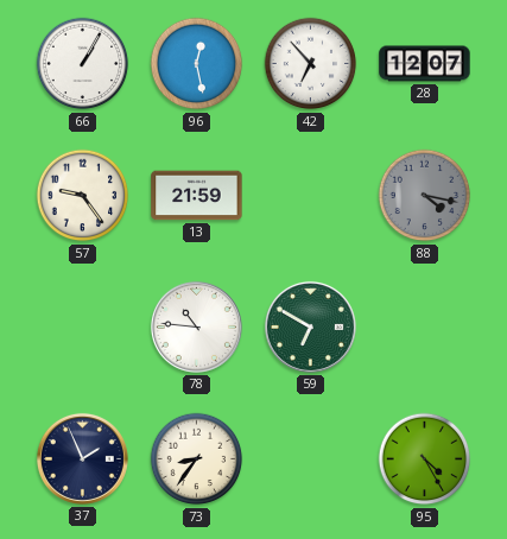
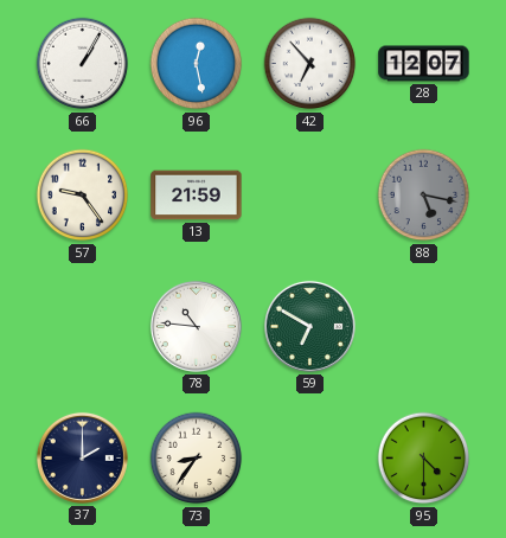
88: 4:17 -> 5:17 (424, 196)
37: 1:56 -> 2:00 (82, 457)
95: 4:25 -> 4:30 (424, 459)
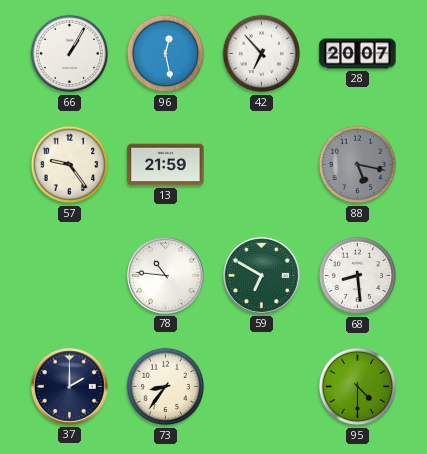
28: 12:07 -> 20:07 (358, 54)
68: none -> 8:29 (358, 276)
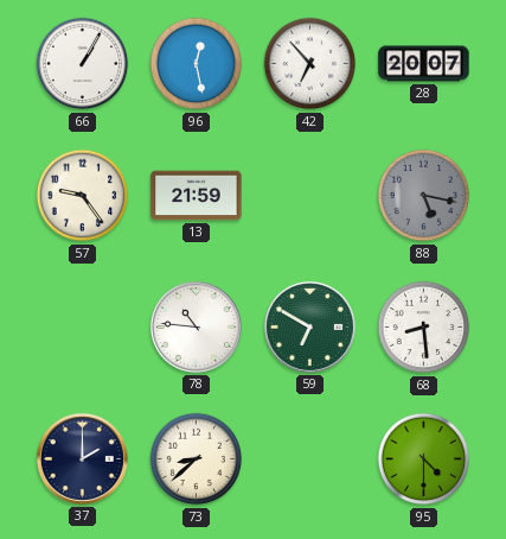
73: 8:36 -> 8:38 (197, 459)
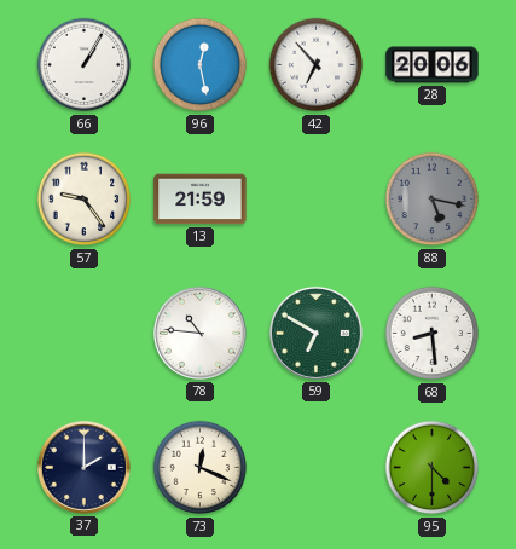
28: 20:07 -> 20:06 (433, 65)
73: 8:38 -> 12:19 (201, 468)
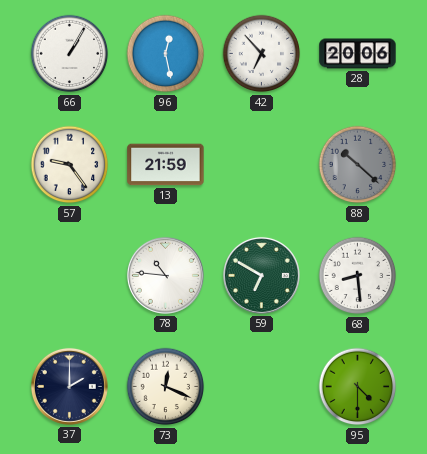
88: 5:17 -> 10:22 (358, 165)
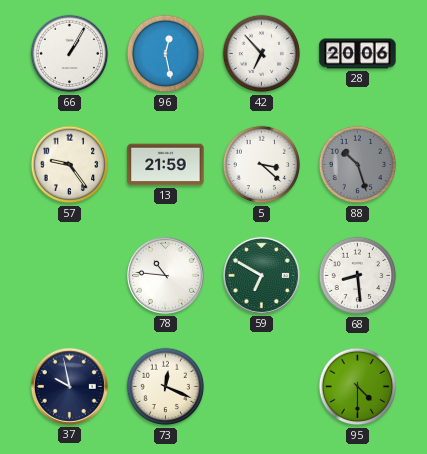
5: none -> 3:22 (262, 165)
88: 10:22 -> 10:27 (358, 165)
37: 2:00 -> 9:58 (69, 386)
